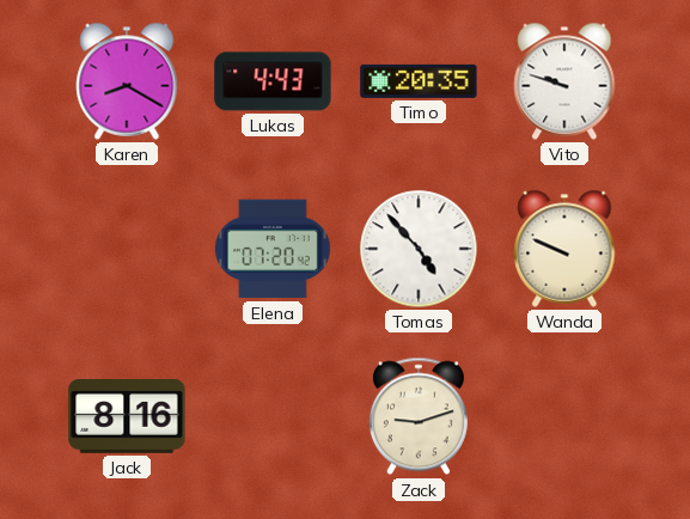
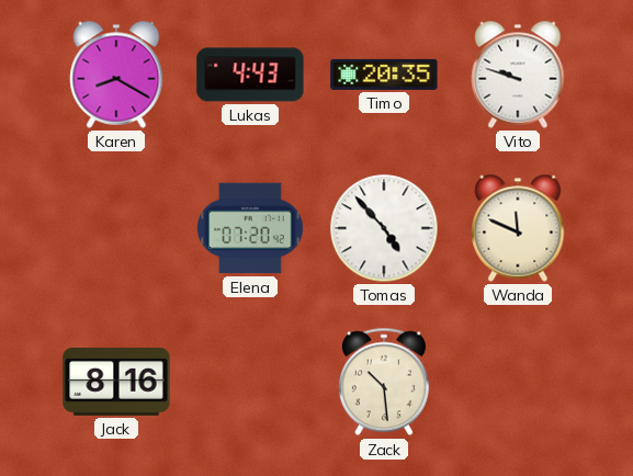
Wanda: 9:49 -> 11:49 (518, 228)
Zack: 9:12 -> 10:29 (384, 382)
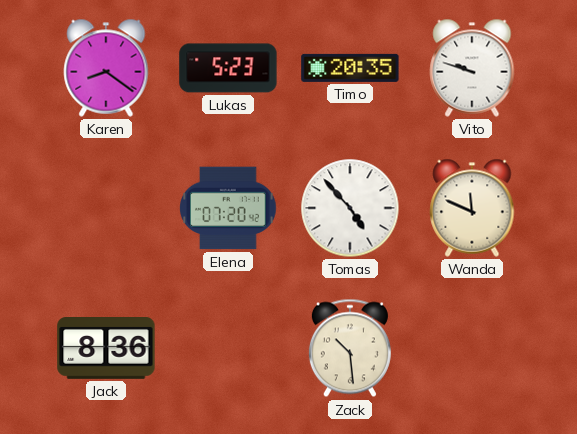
Karen: 8:20 -> 8:21 (106, 68)
Lukas: 4:43 -> 5:23 (228, 68)
Jack: 8:16 -> 8:36 (106, 349)
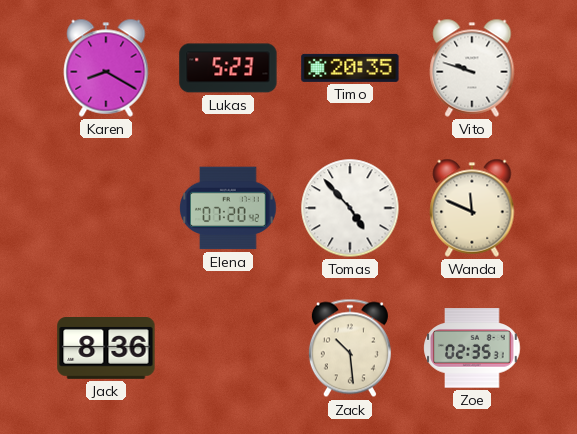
Karen: 8:21 -> 8:20 (106, 68)
Zoe: none -> 02:35 (472, 348)
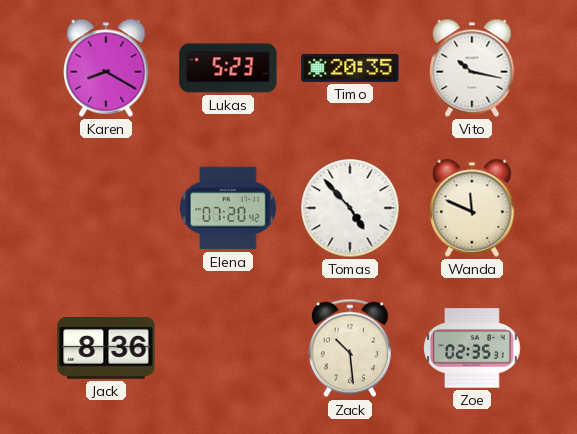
Vito: 9:48 -> 10:17 (472, 68)
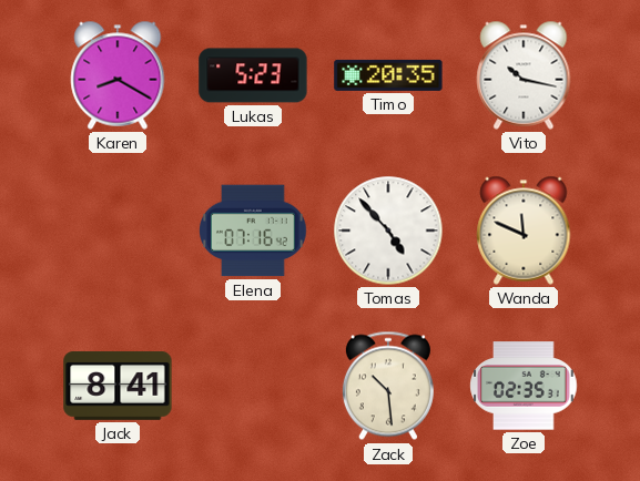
Elena: 07:20 -> 07:16 (253, 231)
Jack: 8:36 -> 8:41 (118, 387)
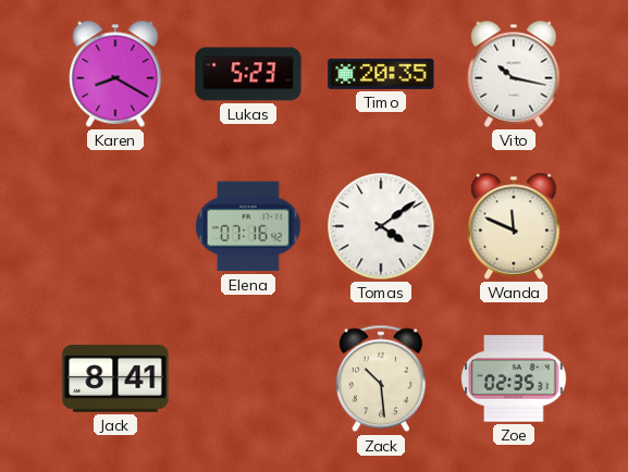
Tomas: 4:53 -> 4:09 (381, 226)
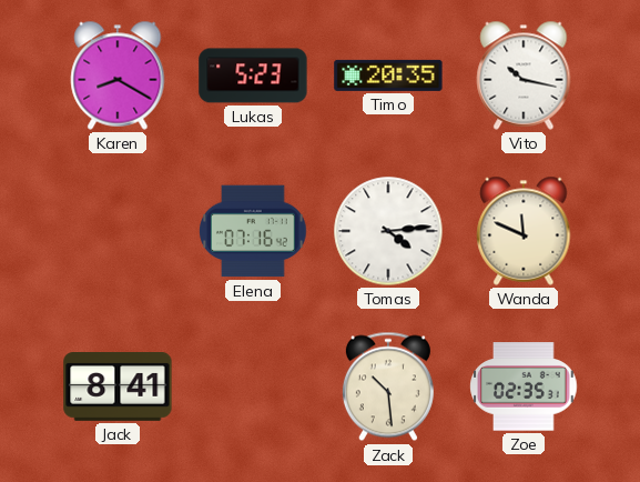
Tomas: 4:09 -> 4:14 (388, 231)
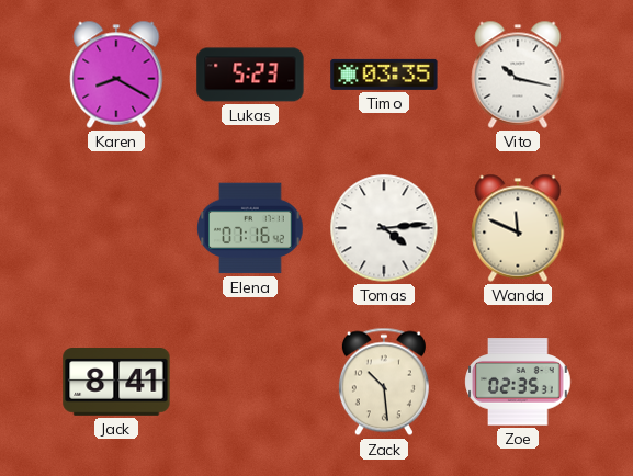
Timo: 20:35 -> 03:35 (384, 75)
